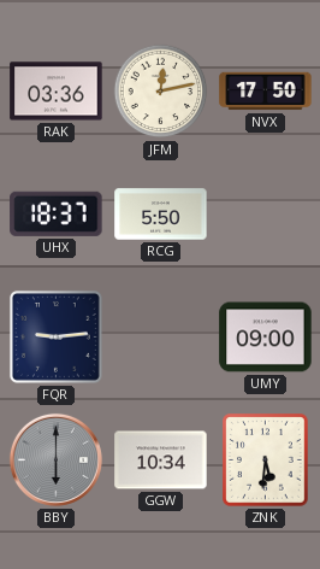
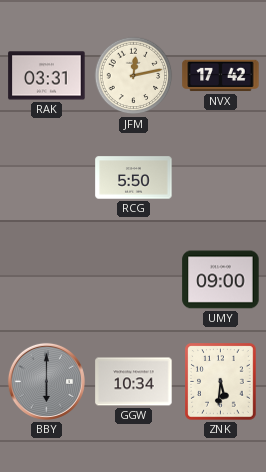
RAK: 03:36 -> 03:31 (47, 76)
NVX: 17:50 -> 17:42 (221, 76)
UHX: 18:37 -> none (57, 213)
FQR: 9:14 -> none (55, 336)
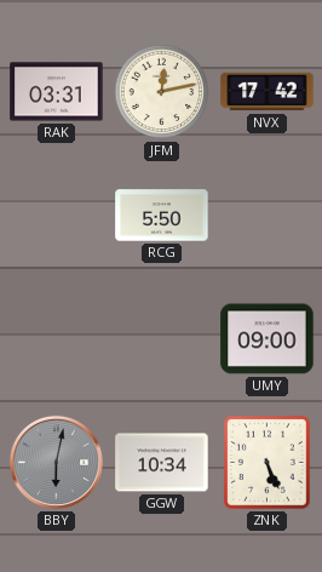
BBY: 6:00 -> 6:02 (56, 462)
ZNK: 5:31 -> 5:26 (268, 463)
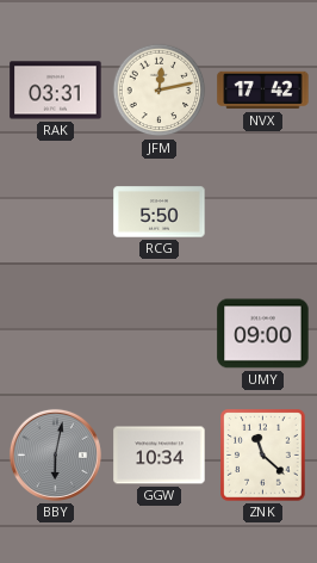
ZNK: 5:26 -> 11:22 (263, 456)
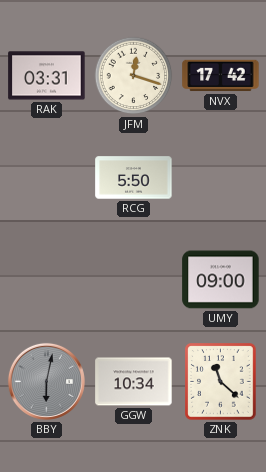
JFM: 12:13 -> 12:18 (134, 76)
